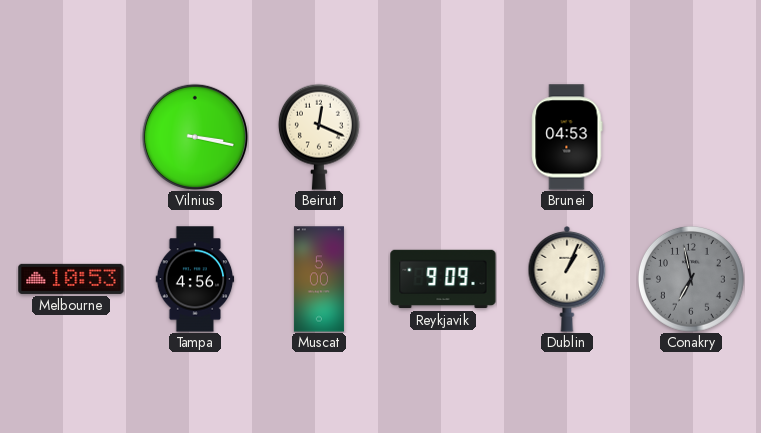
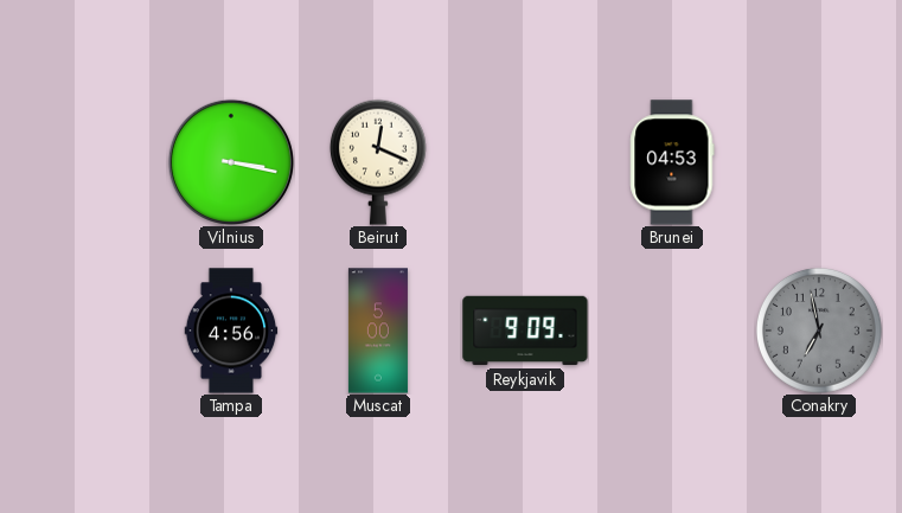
Melbourne: 10:53 -> none (71, 279)
Dublin: 1:04 -> none (567, 280)
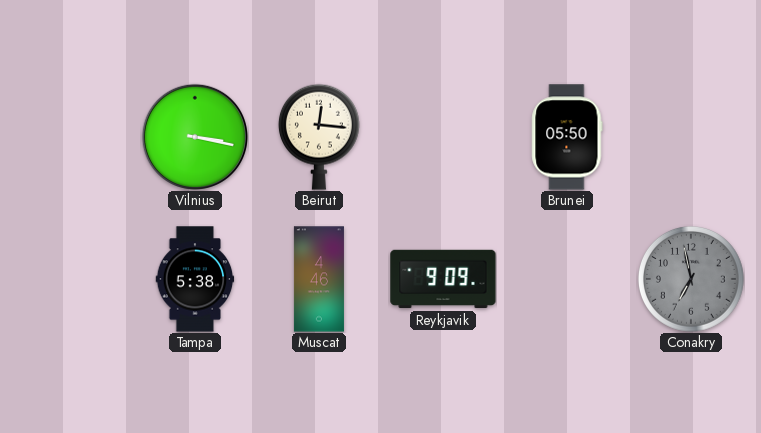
Beirut: 12:19 -> 12:16 (319, 137)
Brunei: 04:53 -> 05:50 (567, 137)
Tampa: 4:56 -> 5:38 (195, 279)
Muscat: 5:00 -> 4:46 (319, 279)
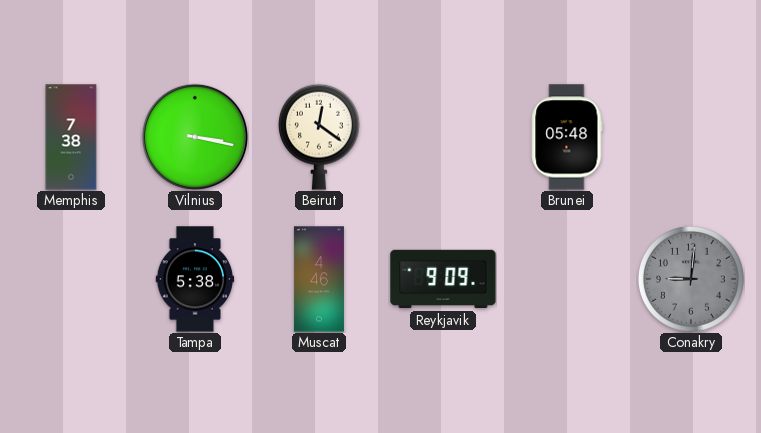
Memphis: none -> 7:38 (71, 137)
Beirut: 12:16 -> 12:21 (319, 137)
Brunei: 05:50 -> 05:48 (567, 137)
Conakry: 6:58 -> 9:01 (691, 279)
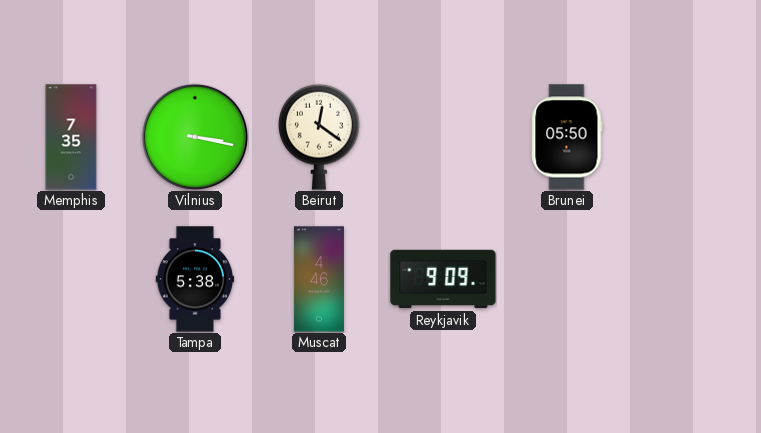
Memphis: 7:38 -> 7:35 (71, 137)
Brunei: 05:48 -> 05:50 (567, 137)
Conakry: 9:01 -> none (691, 279)
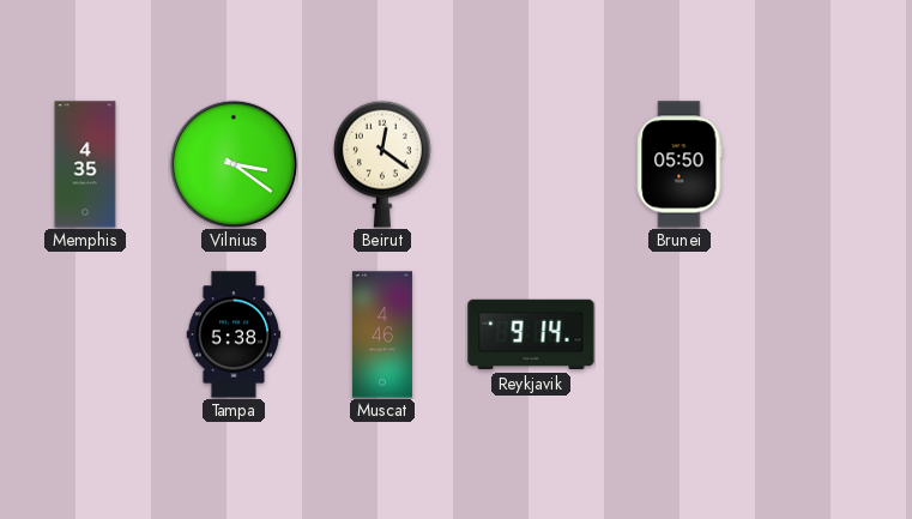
Memphis: 7:35 -> 4:35 (85, 164)
Vilnius: 3:17 -> 3:21 (234, 164)
Reykjavik: 9:09 -> 9:14 (531, 334)
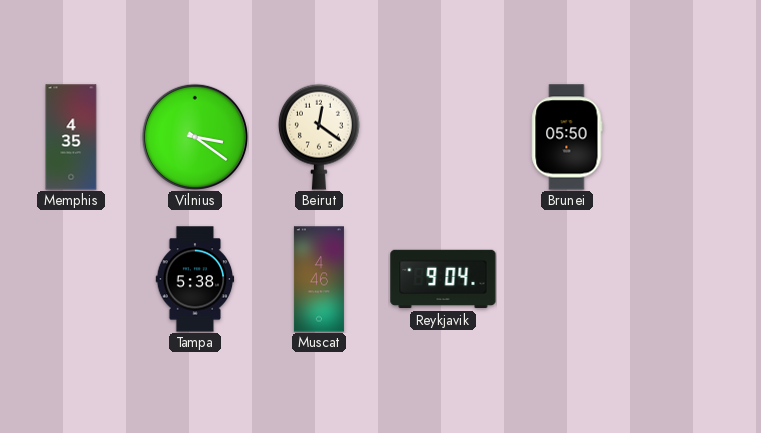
Reykjavik: 9:14 -> 9:04 (443, 279)
